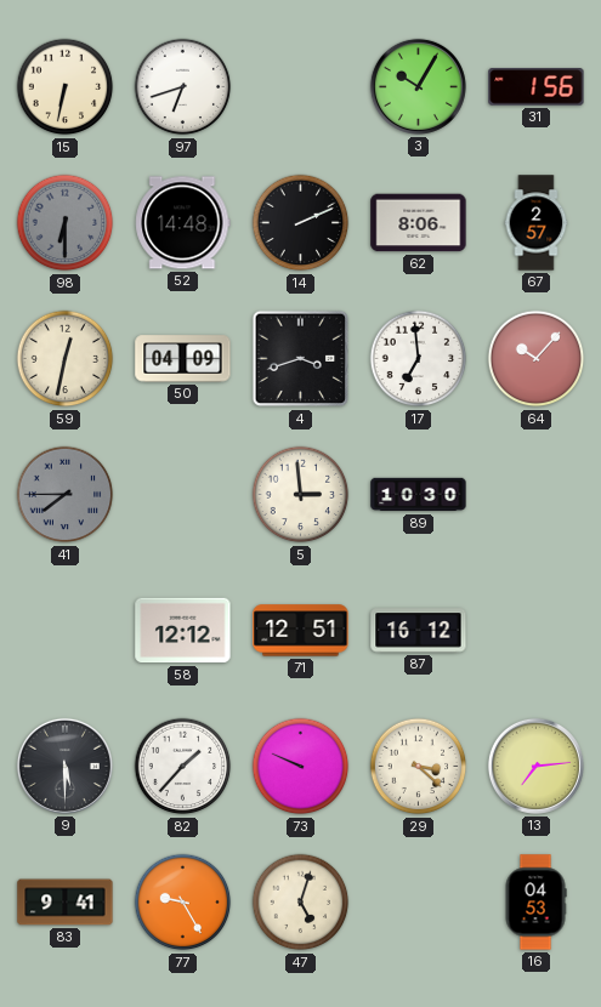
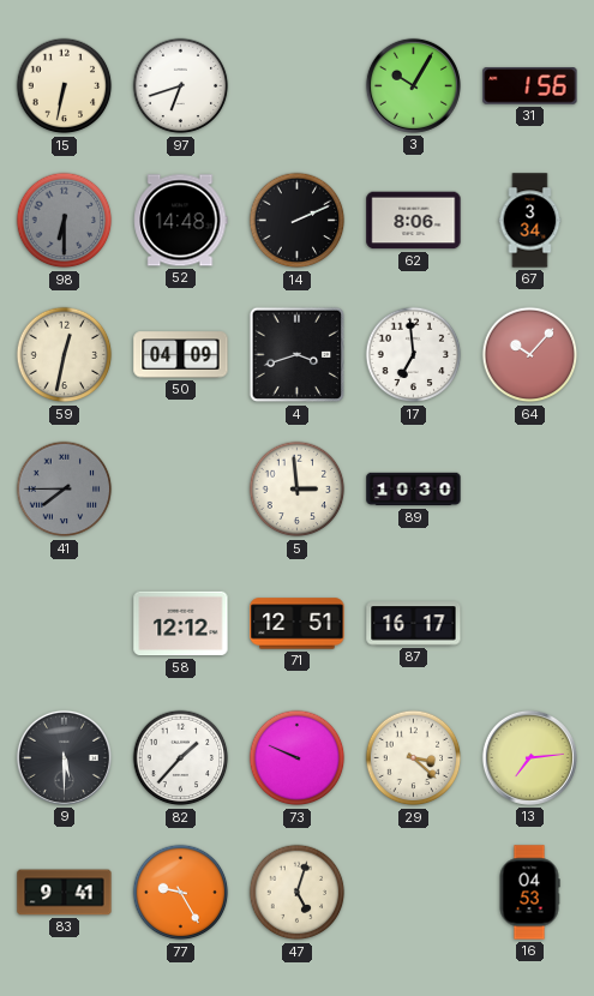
67: 2:57 -> 3:34 (530, 221)
87: 16:12 -> 16:17 (414, 624)
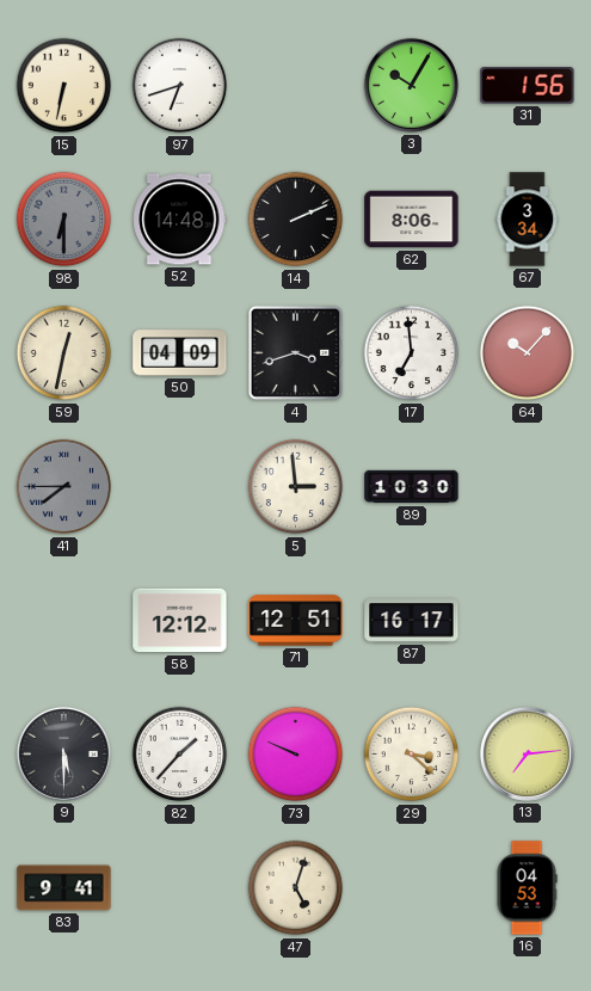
77: 9:25 -> none (181, 893)
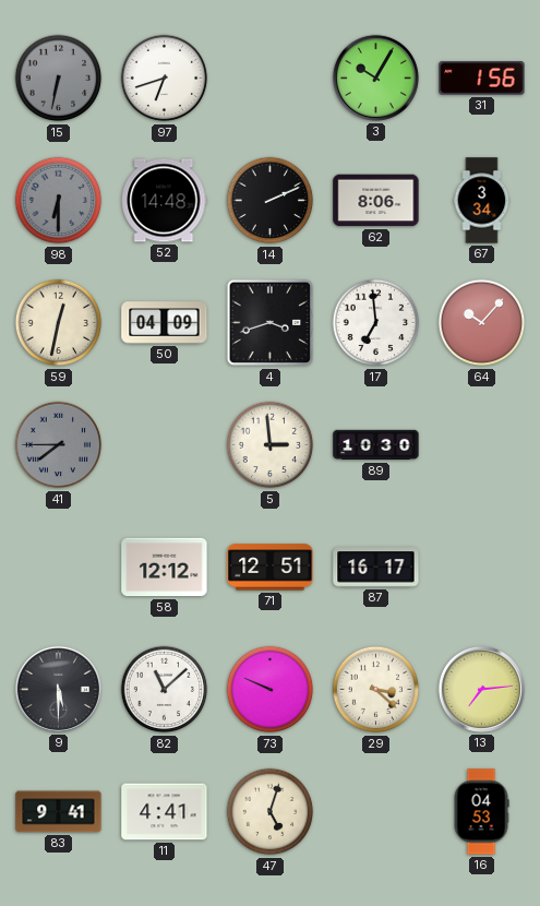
15 dial: cream -> grey (59, 79)
82: 1:37 -> 11:08 (165, 690)
11: none -> 4:41 (165, 812)
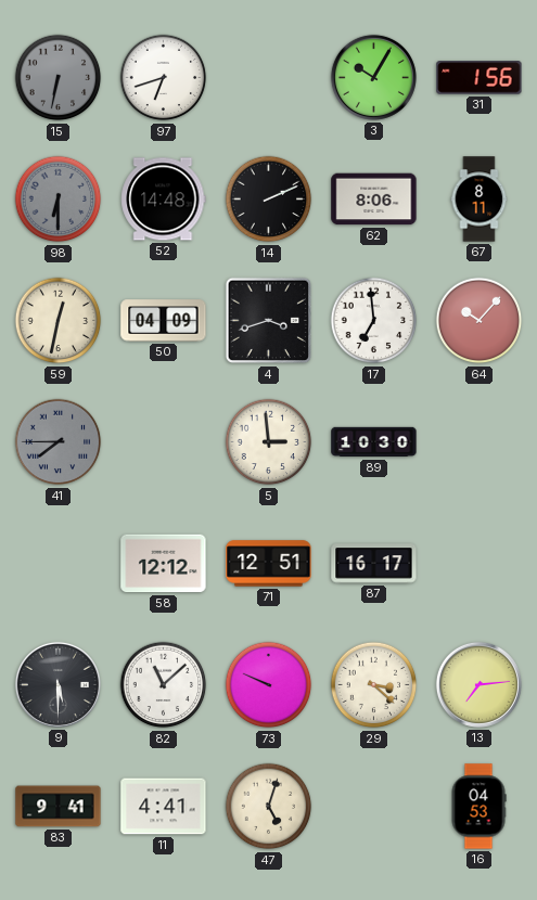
67: 3:34 -> 8:11 (480, 200)
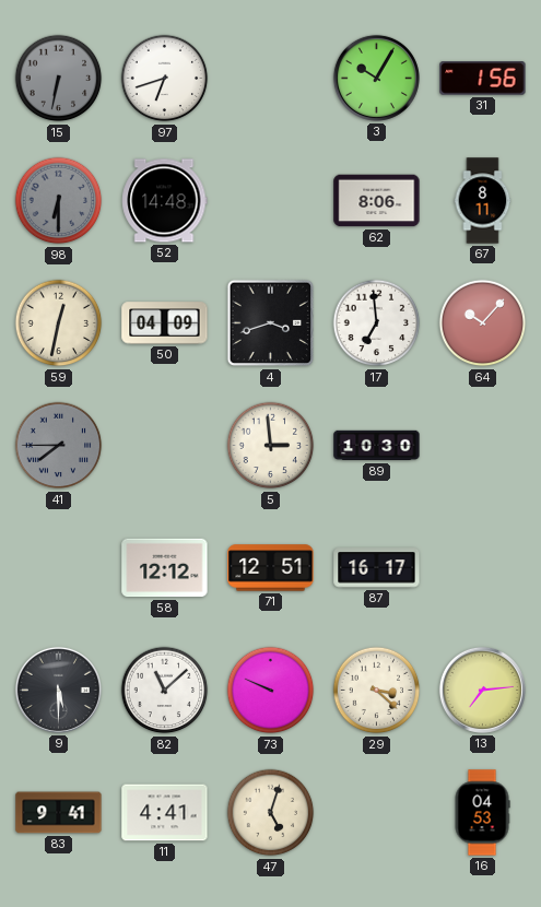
14: 2:11 -> none (269, 200)
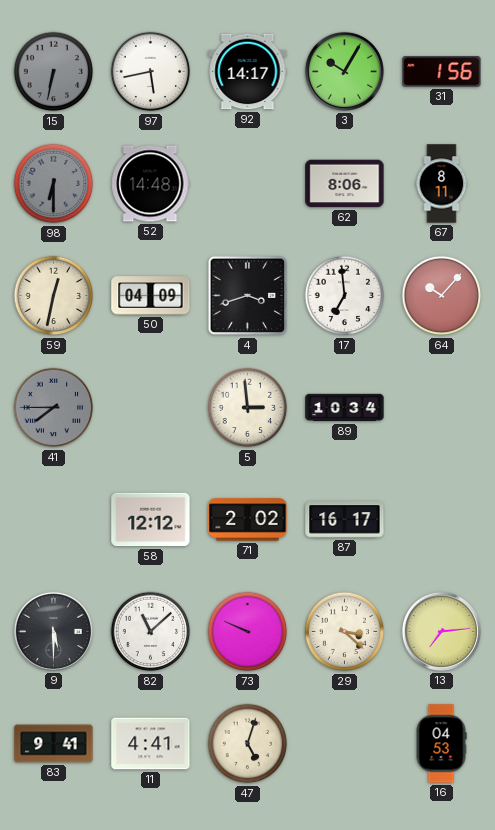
97: 6:42 -> 5:43 (151, 72)
92: none -> 14:17 (248, 72)
89: 10:30 -> 10:34 (345, 408)
71: 12:51 -> 2:02 (248, 520)
